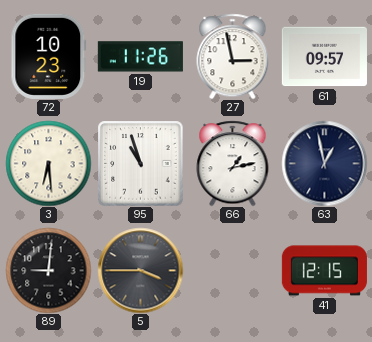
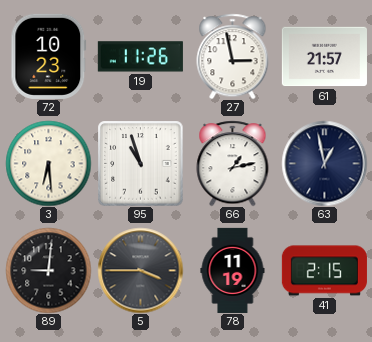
61: 09:57 -> 21:57 (324, 57)
78: none -> 11:19 (233, 270)
41: 12:15 -> 2:15 (324, 271)
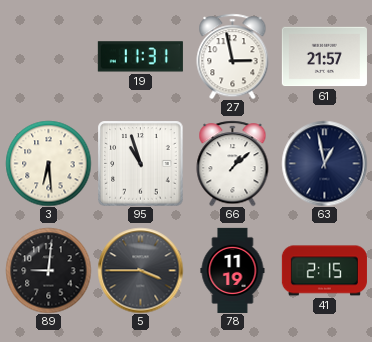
72: 10:23 -> none (49, 56)
19: 11:26 -> 11:31 (140, 57)
66: 1:13 -> 1:08 (233, 163)
